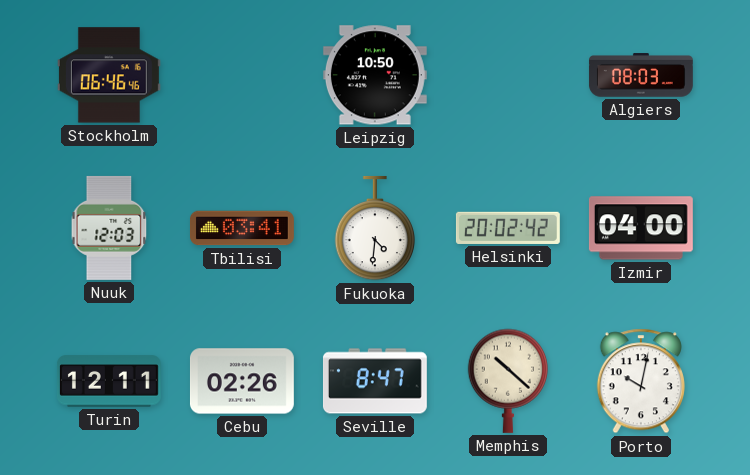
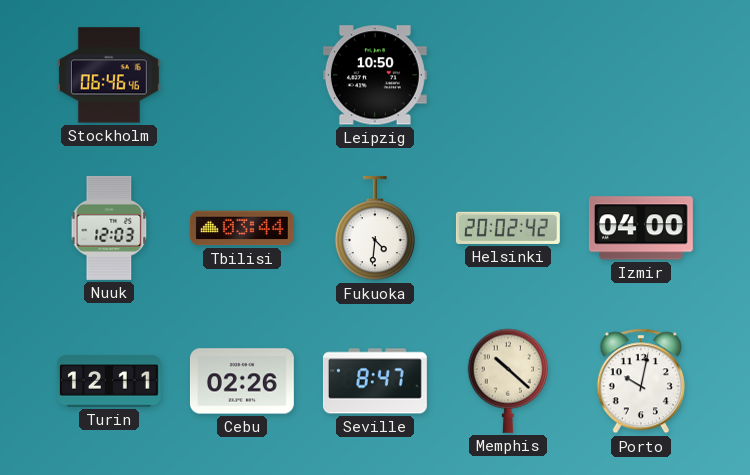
Algiers: 08:03 -> none (641, 75)
Tbilisi: 03:41 -> 03:44 (242, 228)
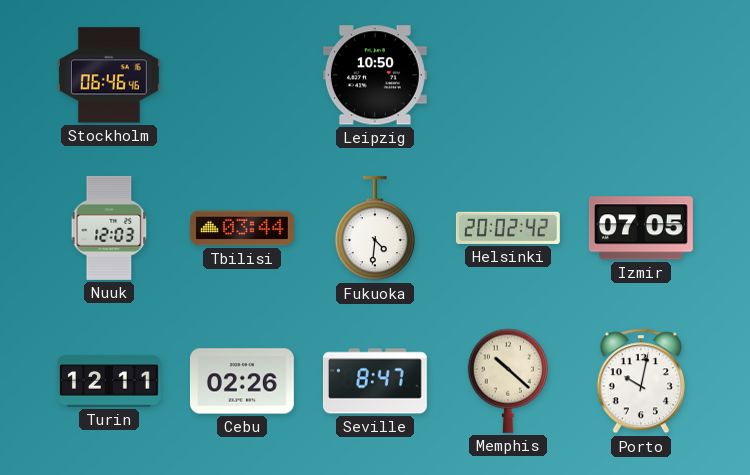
Izmir: 04:00 -> 07:05 (641, 228)
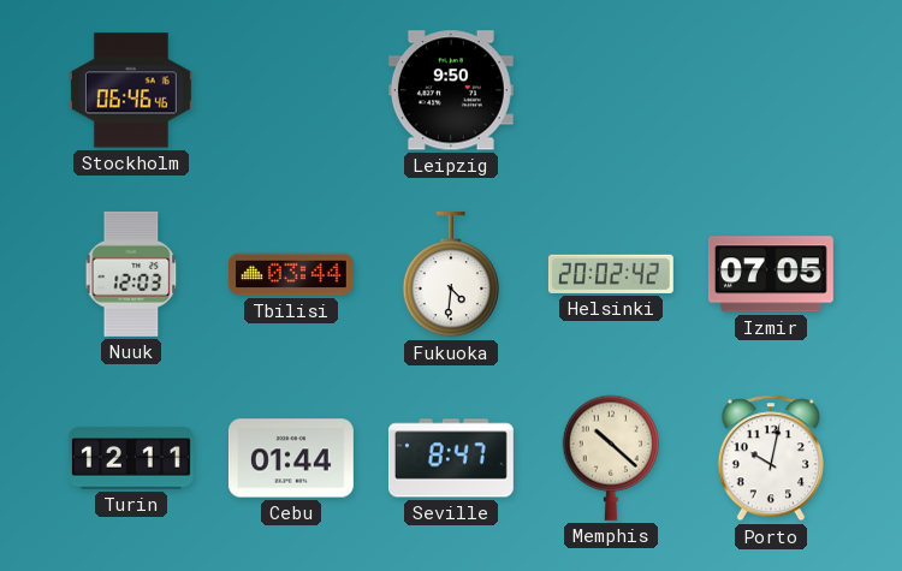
Leipzig: 10:50 -> 9:50 (451, 90)
Cebu: 02:26 -> 01:44 (291, 458)
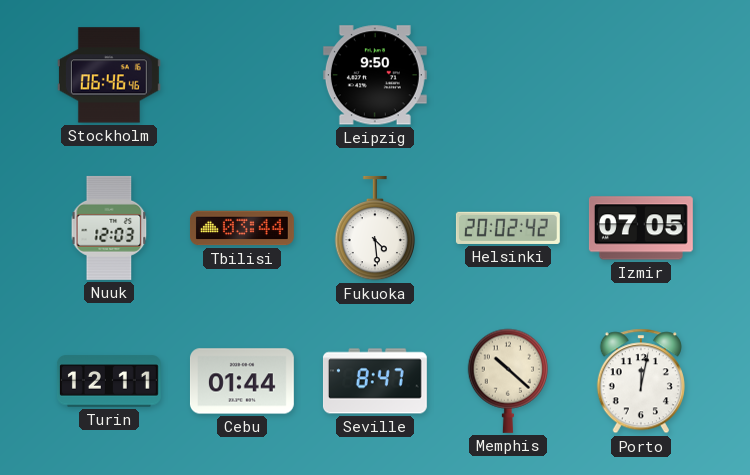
Fukuoka: 4:31 -> 4:29 (375, 228)
Porto: 10:02 -> 12:02 (641, 381)
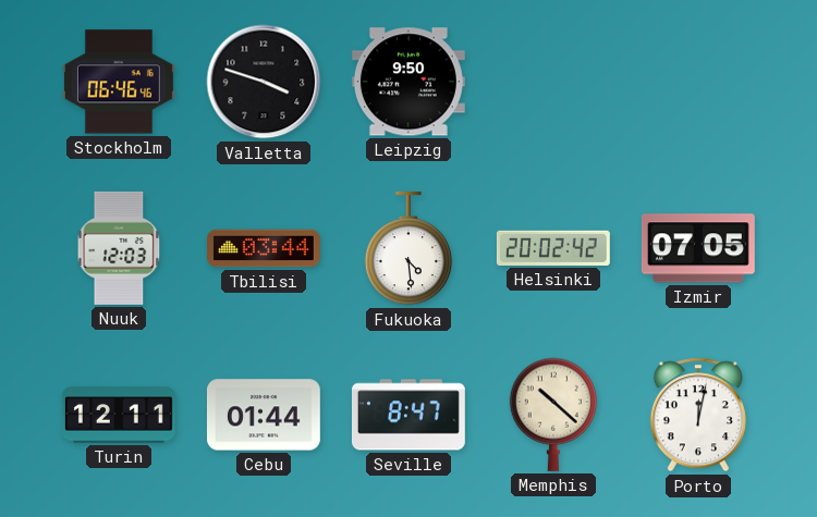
Valletta: none -> 3:48 (264, 82)
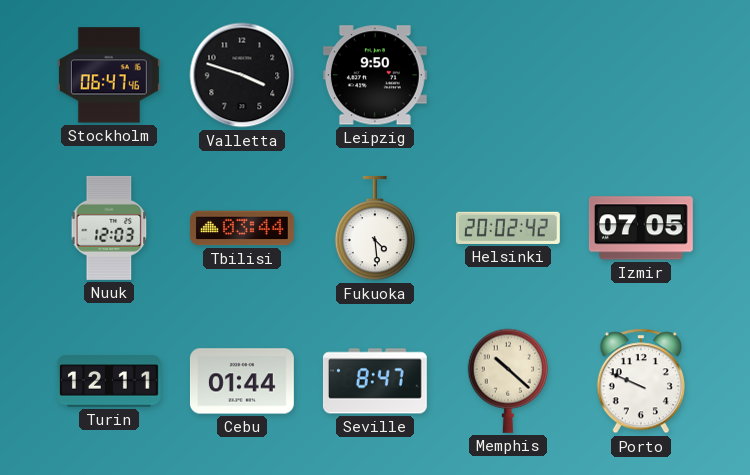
Stockholm: 06:46 -> 06:47 (109, 75)
Porto: 12:02 -> 9:49 (641, 381)
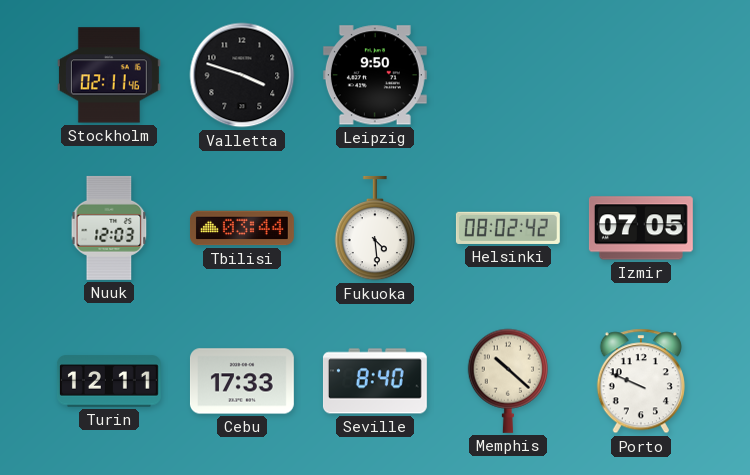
Stockholm: 06:47 -> 02:11 (109, 75)
Helsinki: 20:02 -> 08:02 (508, 228)
Cebu: 01:44 -> 17:33 (242, 381)
Seville: 8:47 -> 8:40 (375, 381)
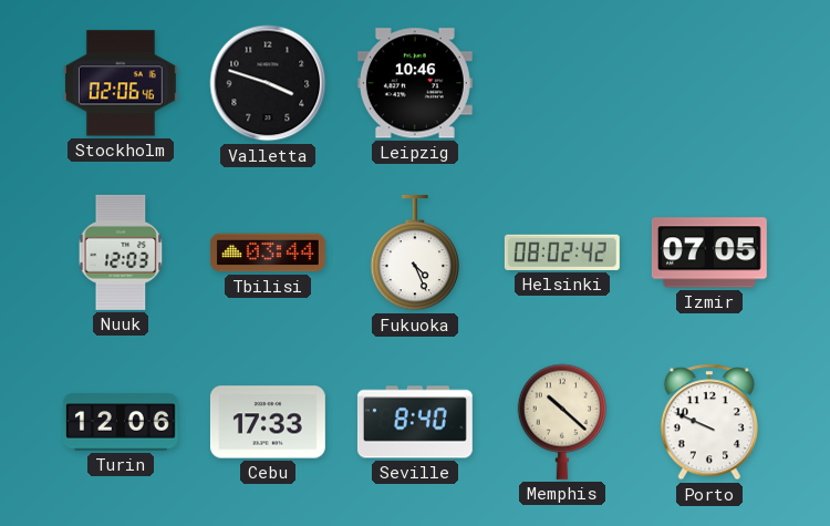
Stockholm: 02:11 -> 02:06 (121, 83)
Leipzig: 9:50 -> 10:46 (415, 83)
Fukuoka: 4:29 -> 4:26 (415, 252)
Turin: 12:11 -> 12:06 (121, 422)
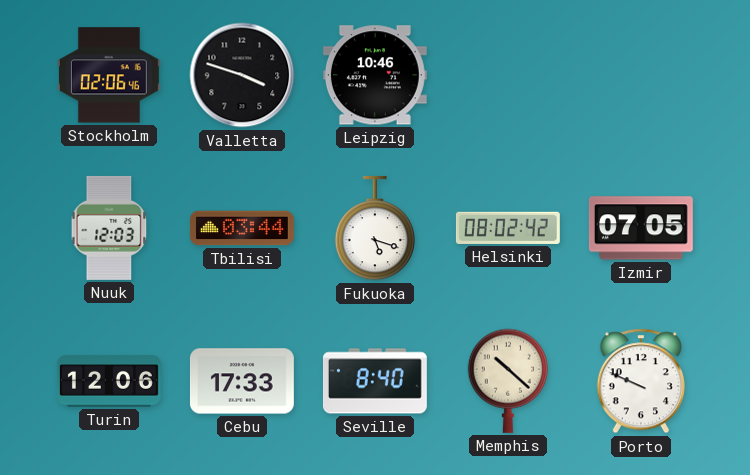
Fukuoka: 4:26 -> 5:18 (375, 228)
